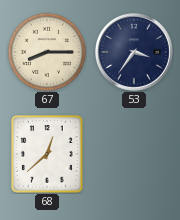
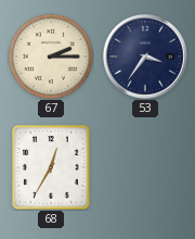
67: 8:15 -> 2:15 (50, 55)
68: 12:38 -> 12:35 (51, 167)
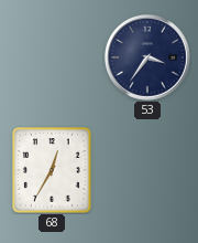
67: 2:15 -> none (50, 55)
